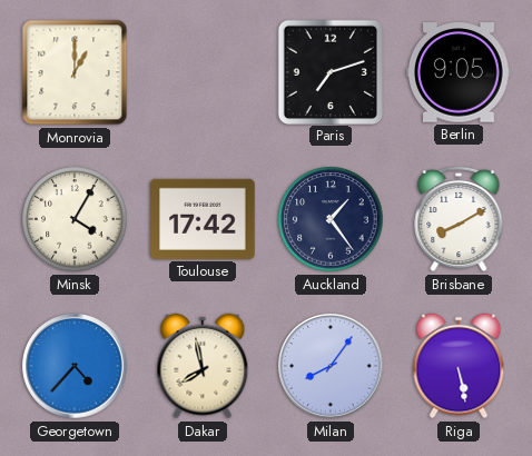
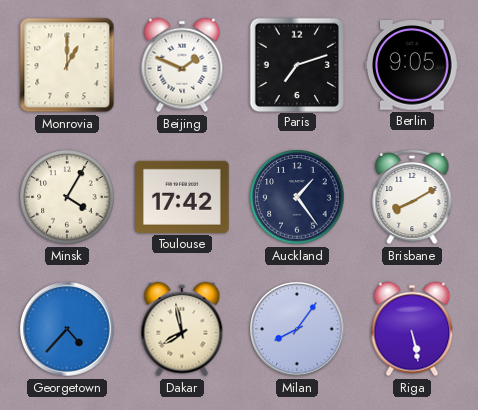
Beijing: none -> 1:49 (182, 65)
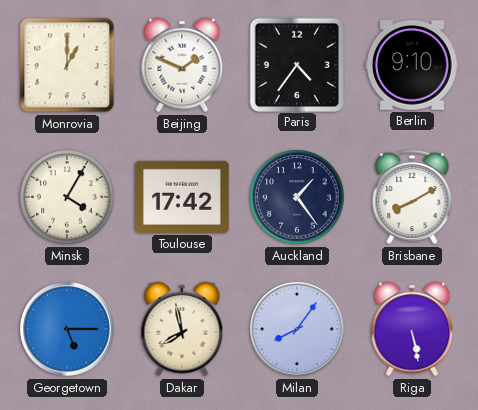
Paris: 7:12 -> 4:36 (296, 64)
Berlin: 9:05 -> 9:10 (413, 65)
Georgetown: 4:37 -> 5:15 (67, 329)
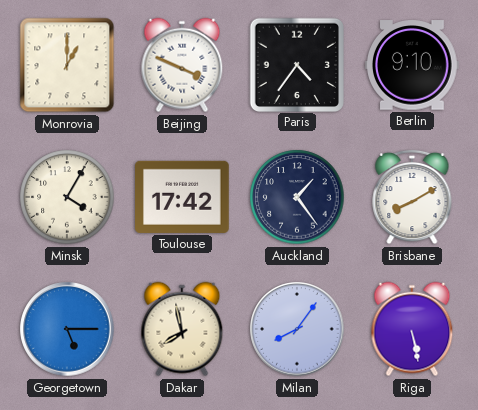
Beijing: 1:49 -> 3:49 (182, 65)
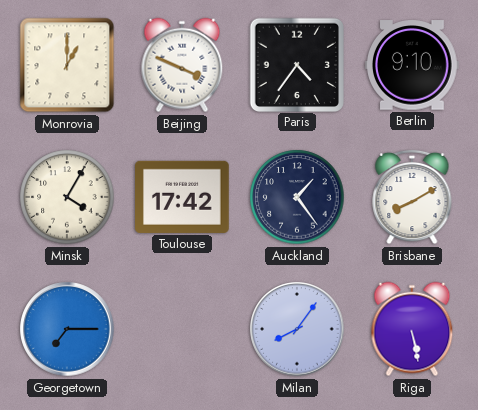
Georgetown: 5:15 -> 7:15 (67, 329)
Dakar: 7:58 -> none (182, 329)
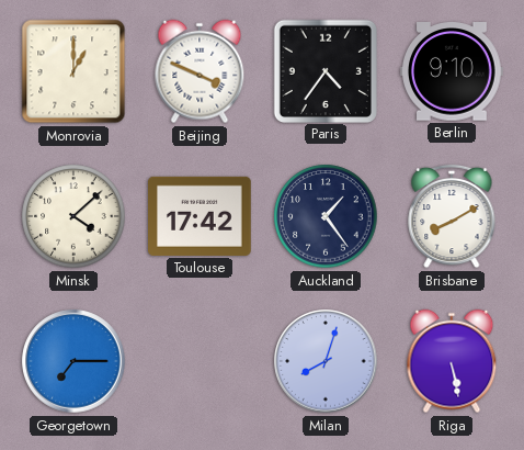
Minsk: 4:05 -> 4:08 (73, 216)
Milan: 8:06 -> 8:03 (326, 361)
